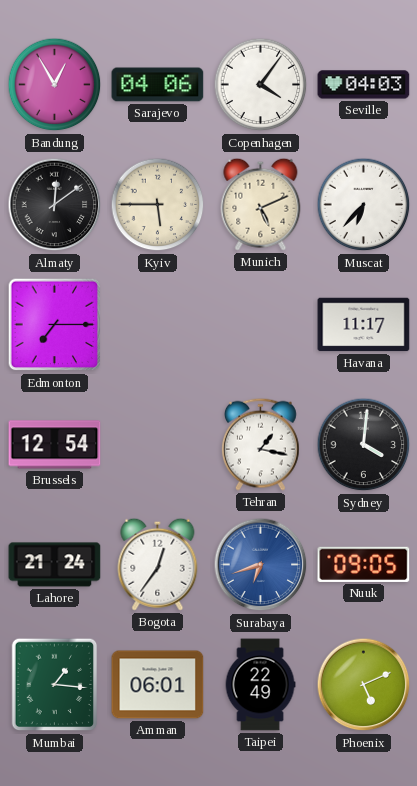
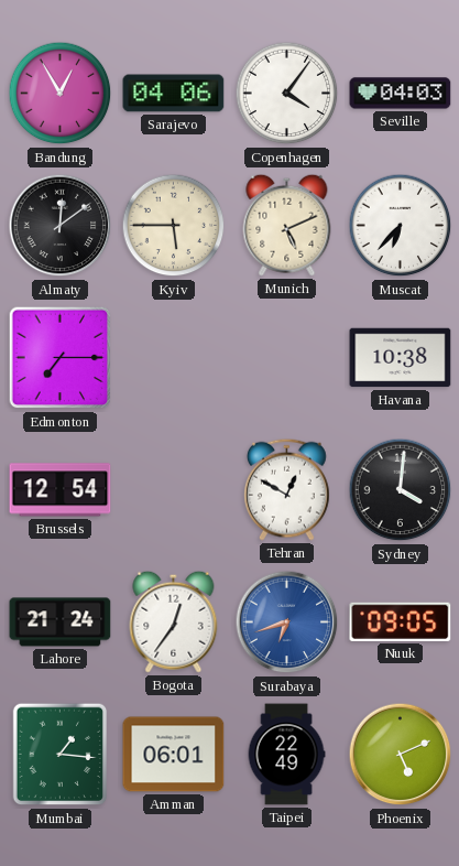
Havana: 11:17 -> 10:38 (401, 358)
Tehran: 1:17 -> 12:50 (286, 489)
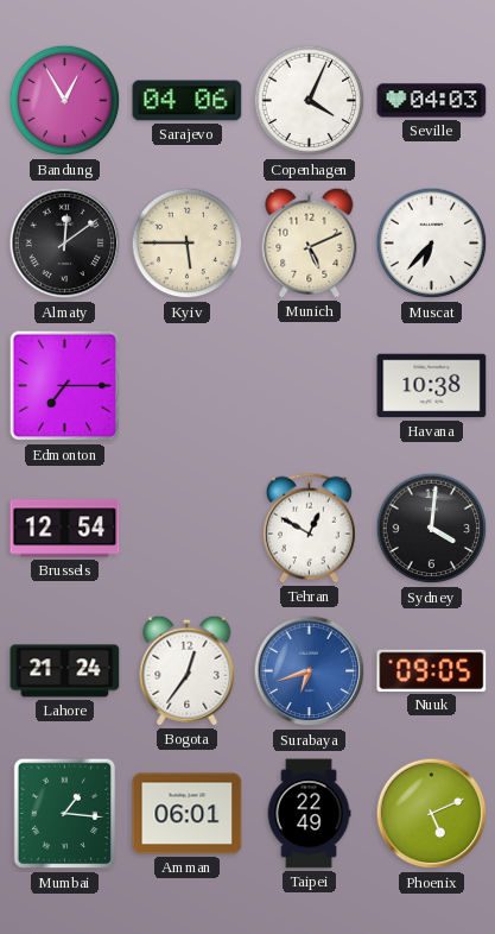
Copenhagen: 4:06 -> 4:04 (310, 101)
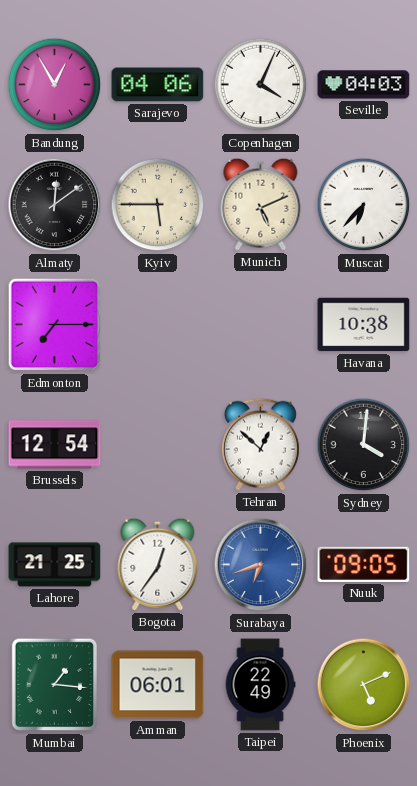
Tehran: 12:50 -> 12:52 (260, 444)
Lahore: 21:24 -> 21:25 (55, 565)
